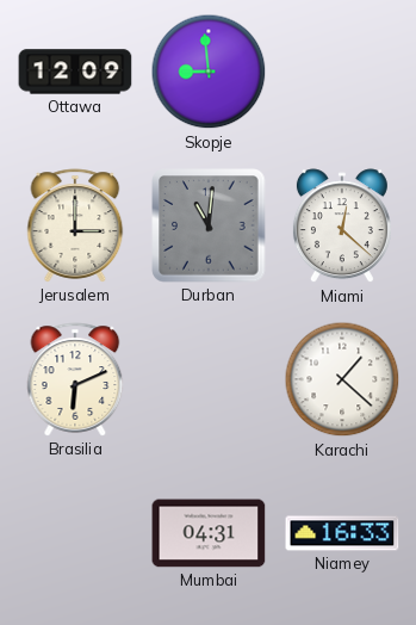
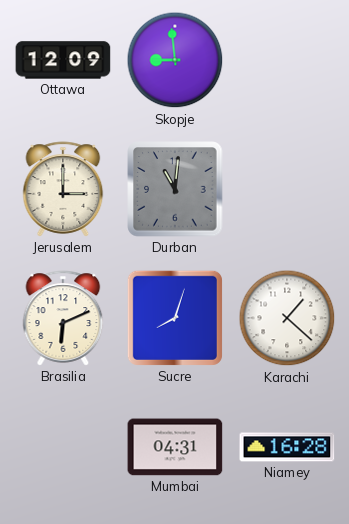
Miami: 12:22 -> none (342, 227)
Sucre: none -> 8:03 (175, 318)
Niamey: 16:33 -> 16:28 (287, 447)
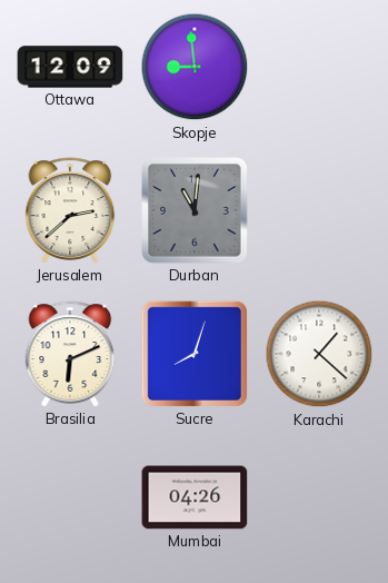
Jerusalem: 3:00 -> 2:38 (70, 210)
Mumbai: 04:31 -> 04:26 (195, 497)
Niamey: 16:28 -> none (287, 447)
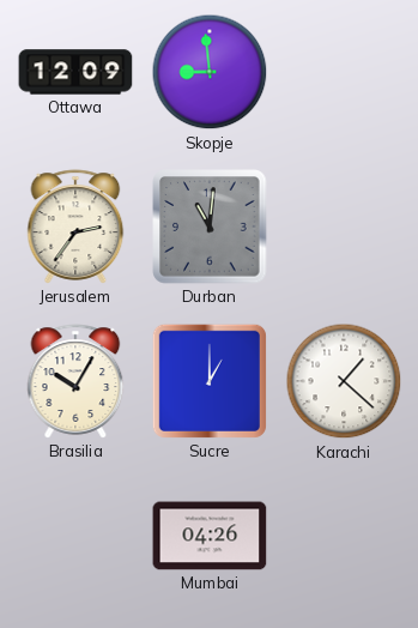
Jerusalem: 2:38 -> 2:36 (75, 227)
Brasilia: 6:11 -> 10:05 (75, 381)
Sucre: 8:03 -> 1:00 (210, 381)
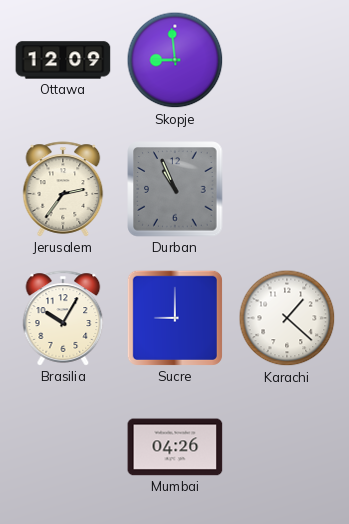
Durban: 11:01 -> 10:56 (175, 189)
Sucre: 1:00 -> 9:00 (175, 318)
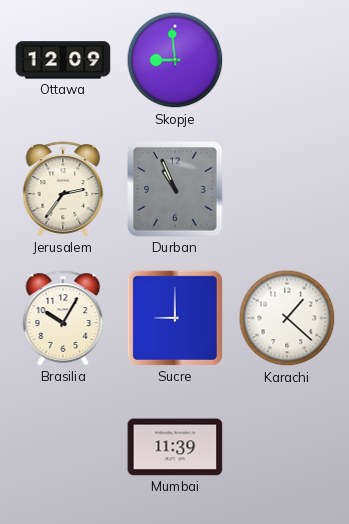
Mumbai: 04:26 -> 11:39 (175, 447)
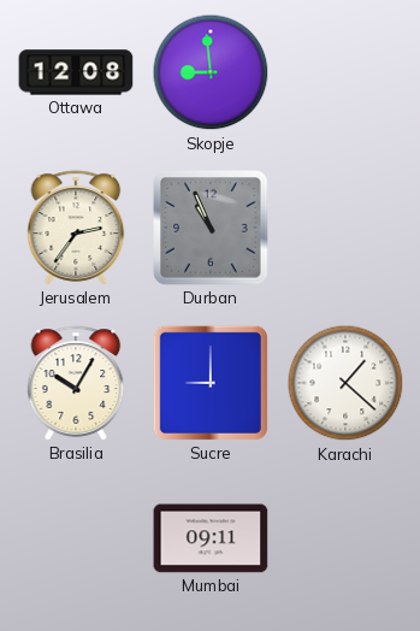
Ottawa: 12:09 -> 12:08 (76, 72)
Mumbai: 11:39 -> 09:11 (211, 538)
